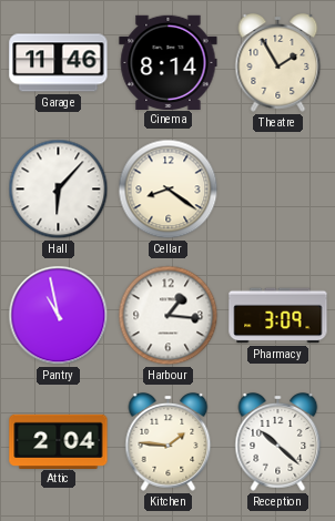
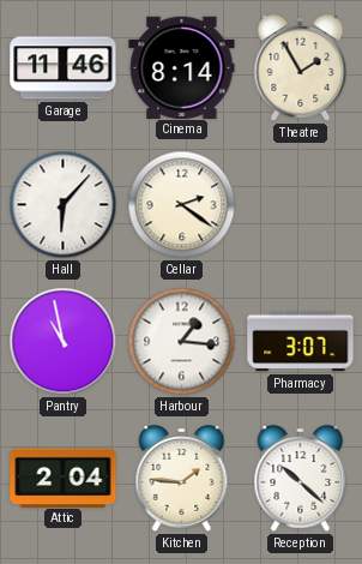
Cellar: 8:21 -> 2:21 (182, 205)
Pharmacy: 3:09 -> 3:07 (301, 342)
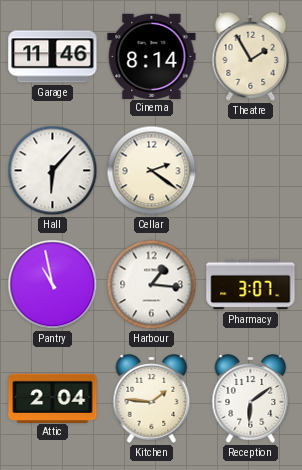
Reception: 10:22 -> 6:09 (251, 399)
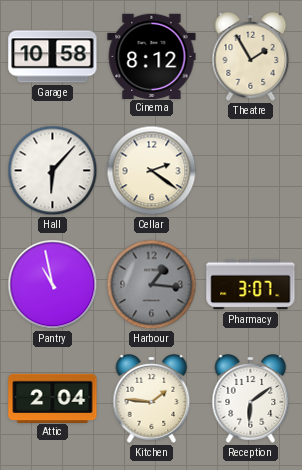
Garage: 11:46 -> 10:58 (53, 57)
Cinema: 8:14 -> 8:12 (152, 56)
Harbour dial: white -> grey (152, 285)
